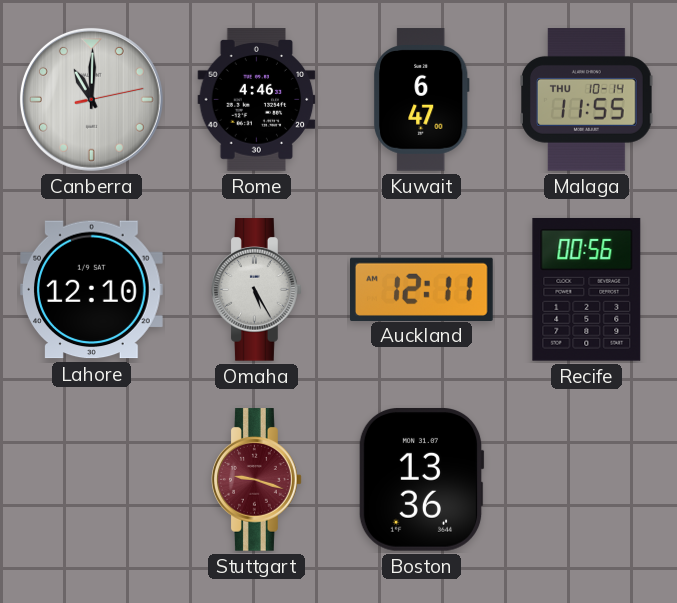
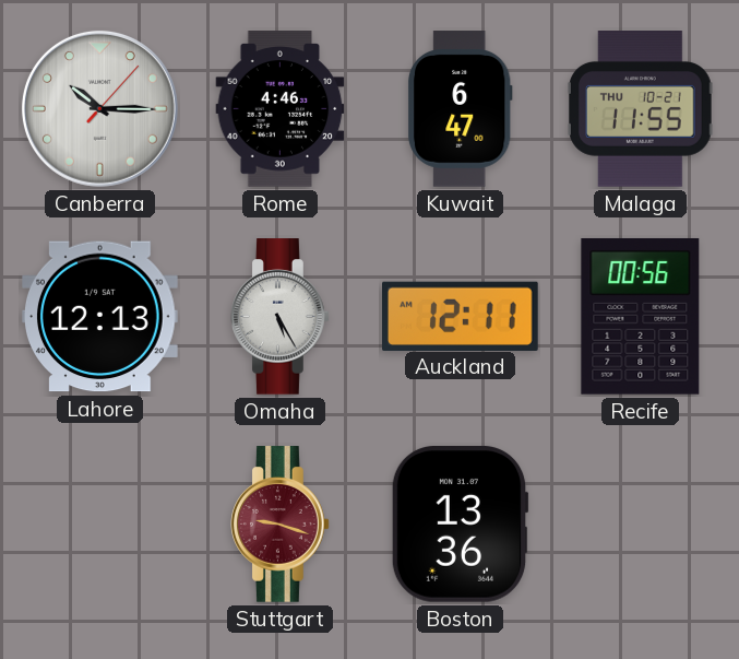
Canberra: 11:00 -> 10:15 (99, 108)
Malaga date: THU 10-14 -> THU 10-21 (641, 109)
Lahore: 12:10 -> 12:13 (100, 317)
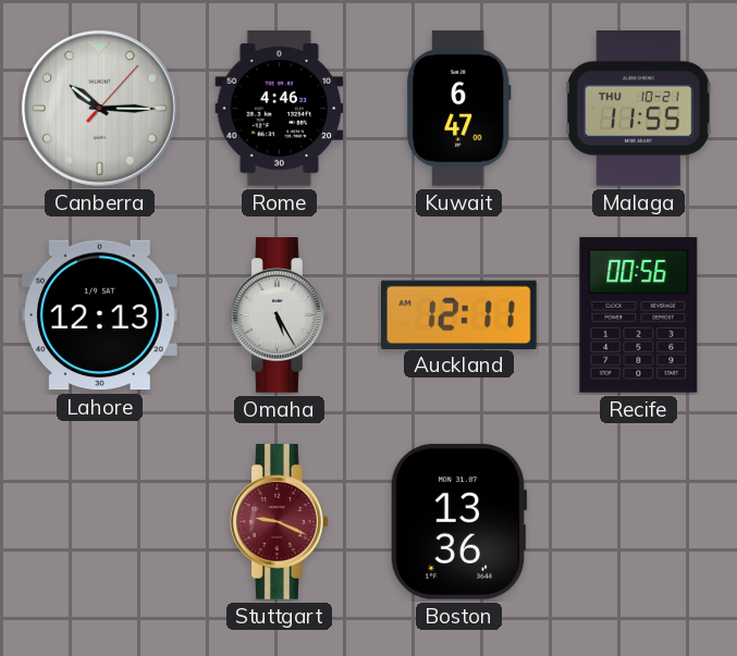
Stuttgart: 9:18 -> 9:19 (280, 522)
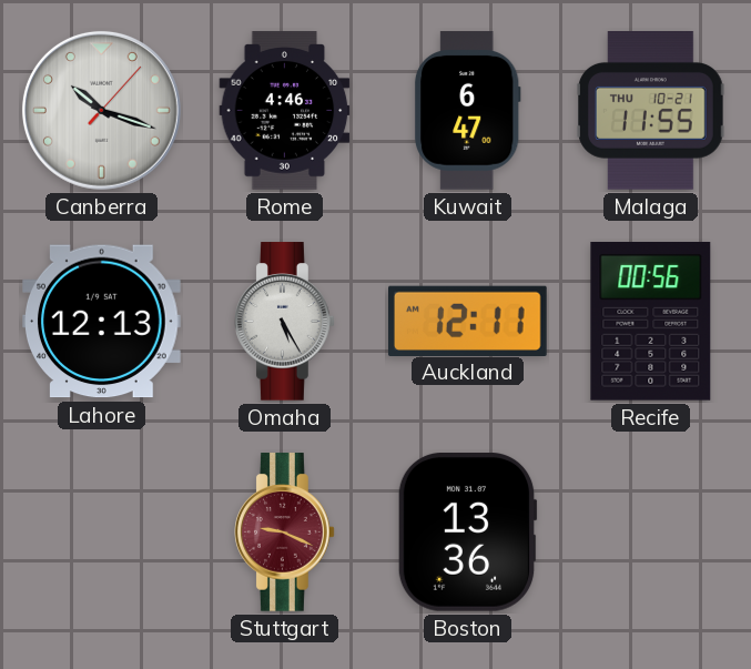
Canberra: 10:15 -> 10:18 (101, 110)
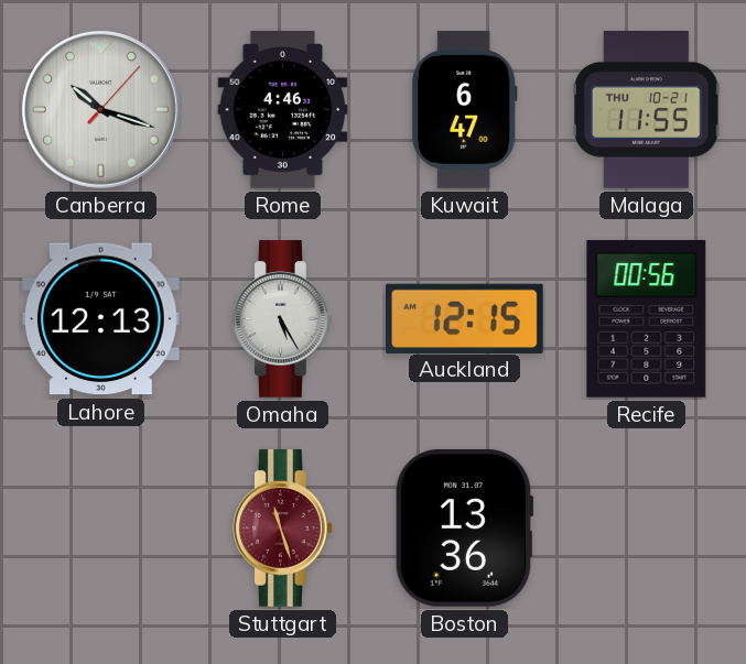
Auckland: 12:11 -> 12:15 (465, 318)
Stuttgart: 9:19 -> 11:27 (283, 529)
